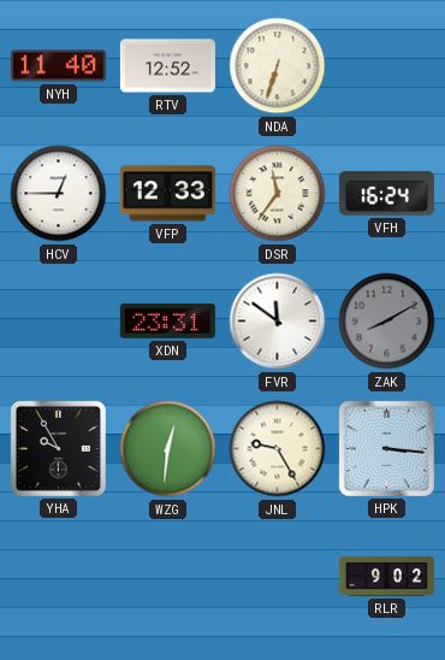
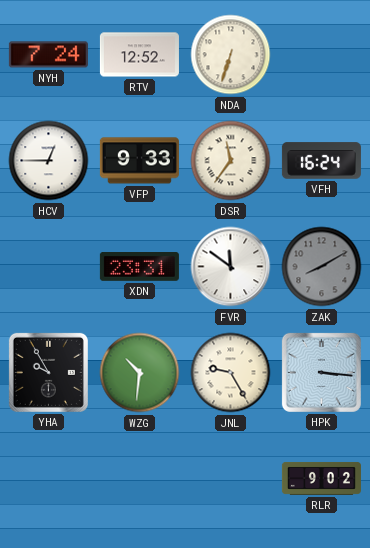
NYH: 11:40 -> 7:24 (48, 55)
VFP: 12:33 -> 9:33 (139, 161)
WZG: 12:31 -> 10:31 (140, 373)
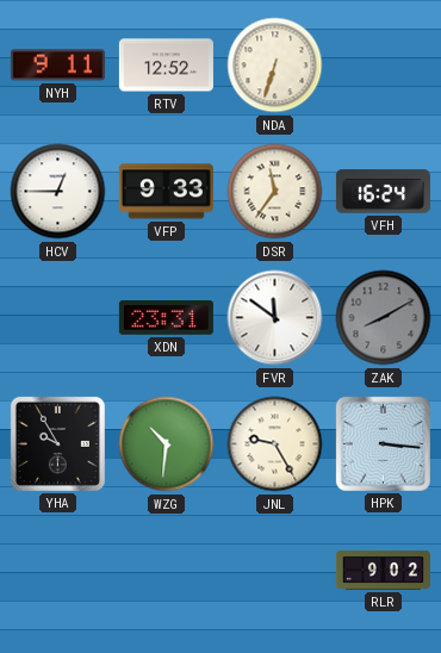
NYH: 7:24 -> 9:11 (57, 66)
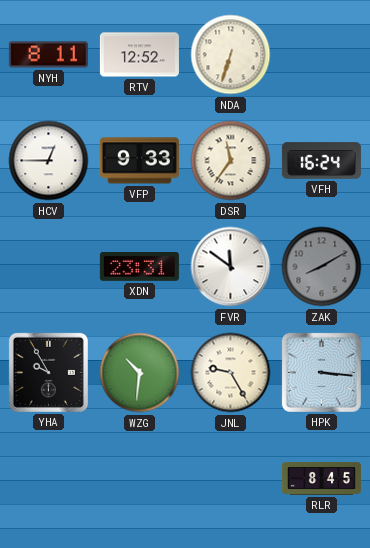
NYH: 9:11 -> 8:11 (48, 55)
RLR: 9:02 -> 8:45 (321, 478)
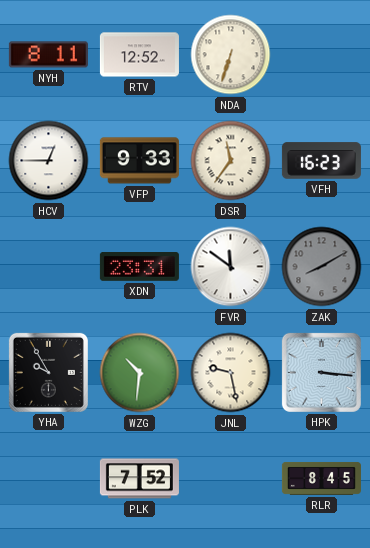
VFH: 16:24 -> 16:23 (321, 161)
JNL: 9:25 -> 9:28 (231, 373)
PLK: none -> 7:52 (139, 479)
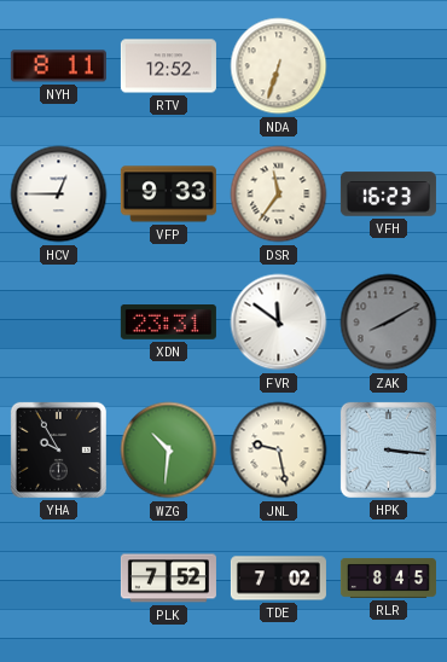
TDE: none -> 7:02 (278, 579)
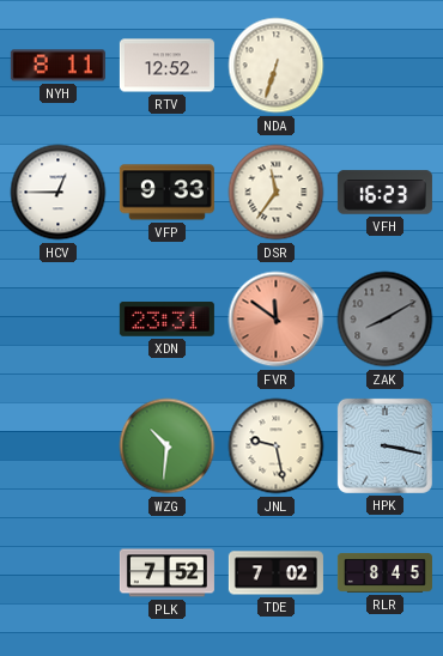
FVR dial: white -> salmon (277, 320)
YHA: 9:55 -> none (58, 449)
HPK: 3:16 -> 3:17 (384, 445)
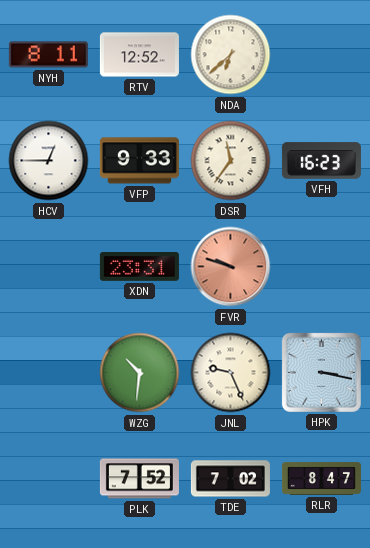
NDA: 6:33 -> 6:38 (231, 55)
FVR: 11:51 -> 9:48 (231, 267)
ZAK: 8:10 -> none (386, 320)
JNL: 9:28 -> 9:26 (231, 373)
RLR: 8:45 -> 8:47 (321, 478)
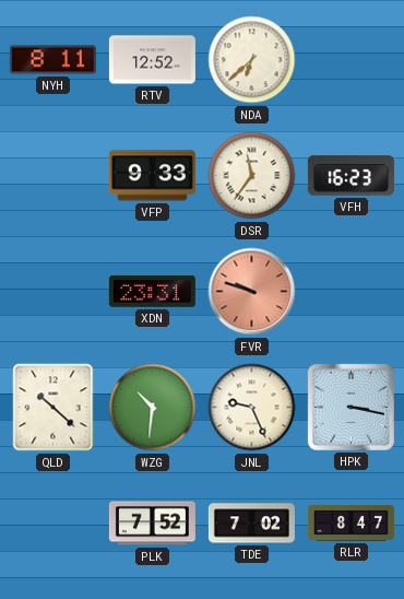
HCV: 12:45 -> none (49, 161)
QLD: none -> 10:22 (54, 408)
